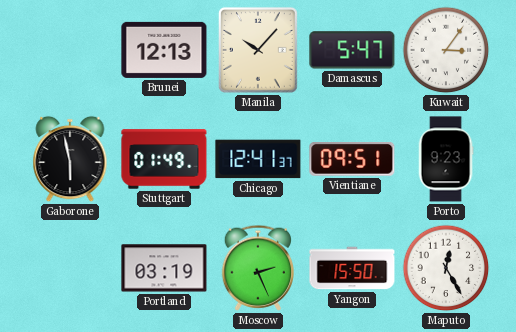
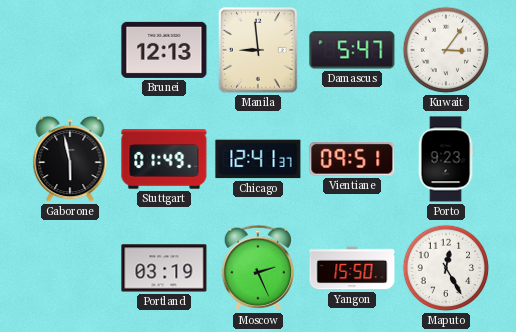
Manila: 10:07 -> 8:59 (258, 50)
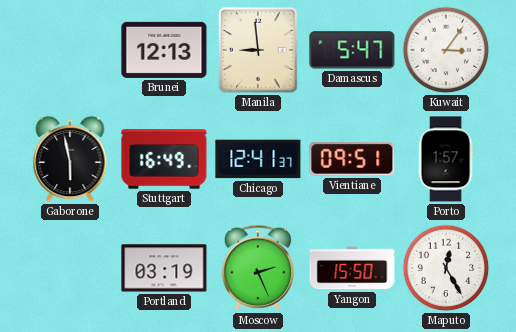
Stuttgart: 01:49 -> 16:49 (164, 159)
Porto: 9:23 -> 1:57 (446, 159)
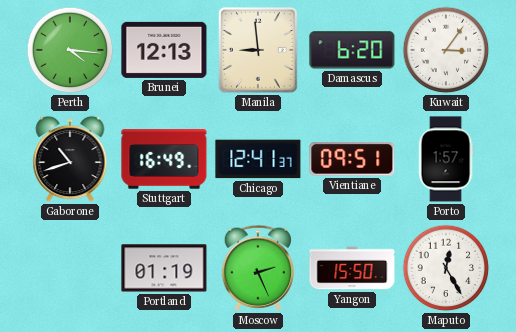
Perth: none -> 4:16 (70, 50)
Damascus: 5:47 -> 6:20 (352, 50)
Gaborone: 5:58 -> 10:42 (70, 159)
Portland: 03:19 -> 01:19 (164, 268)
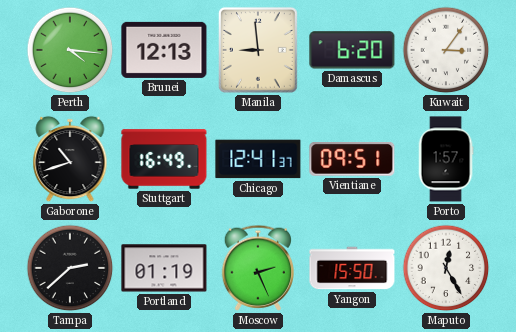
Tampa: none -> 2:38 (70, 268)
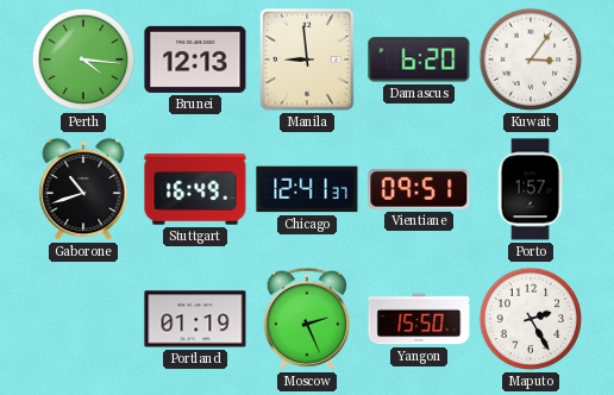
Tampa: 2:38 -> none (70, 268)
Maputo: 12:25 -> 2:25 (531, 319)
